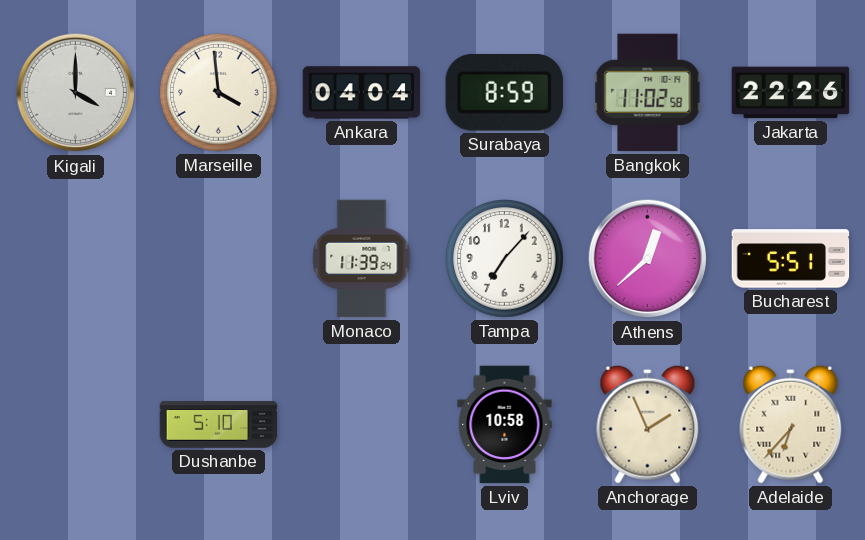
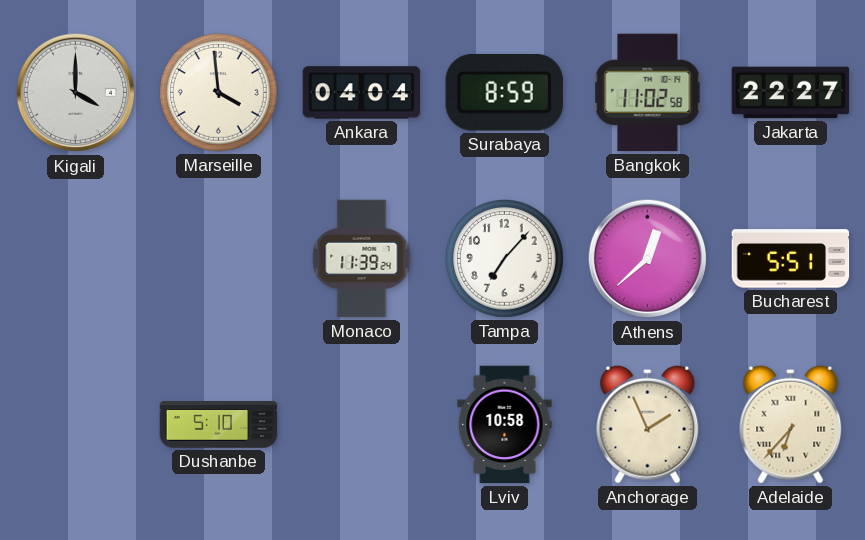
Jakarta: 22:26 -> 22:27 (791, 93)
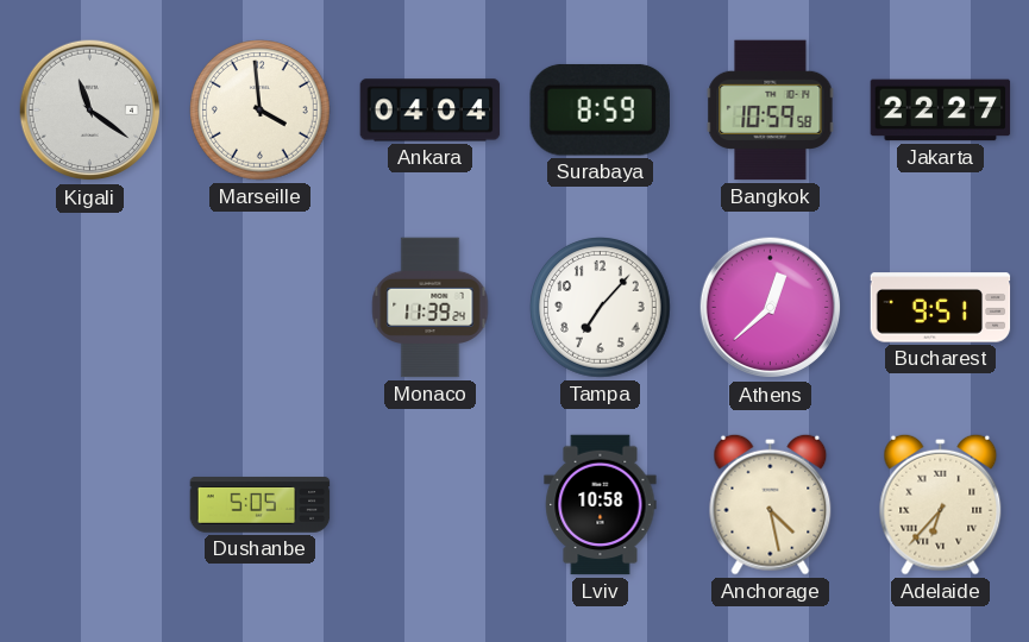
Kigali: 4:00 -> 11:21 (90, 111)
Bangkok: 11:02 -> 10:59 (771, 111)
Bucharest: 5:51 -> 9:51 (941, 308)
Dushanbe: 5:10 -> 5:05 (261, 505)
Anchorage: 1:56 -> 4:28 (771, 504)
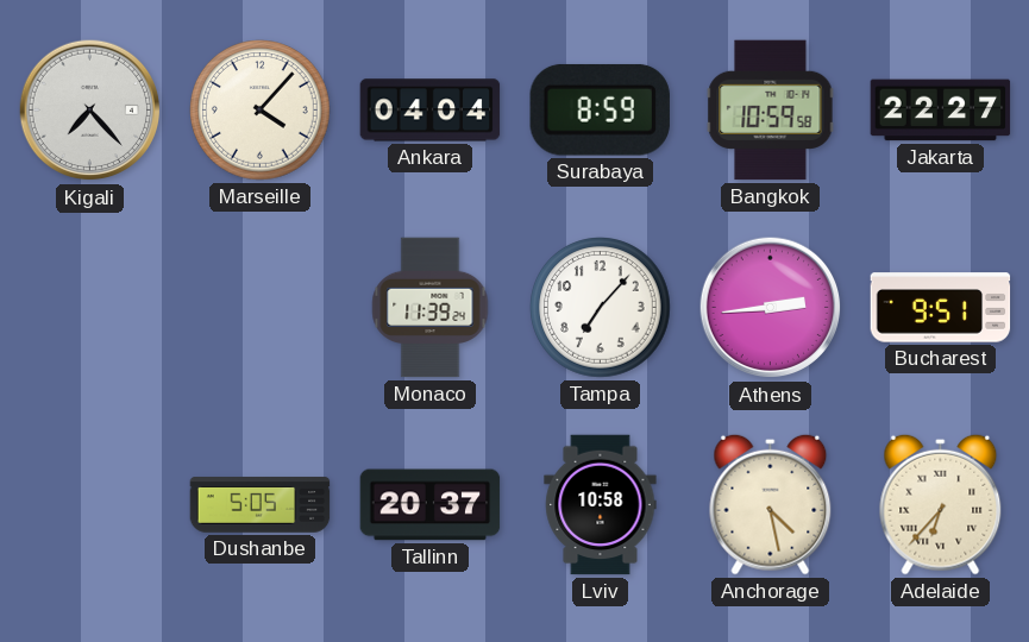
Kigali: 11:21 -> 7:23 (90, 111)
Marseille: 3:59 -> 4:07 (261, 111)
Athens: 12:38 -> 2:44 (771, 308)
Tallinn: none -> 20:37 (431, 505)
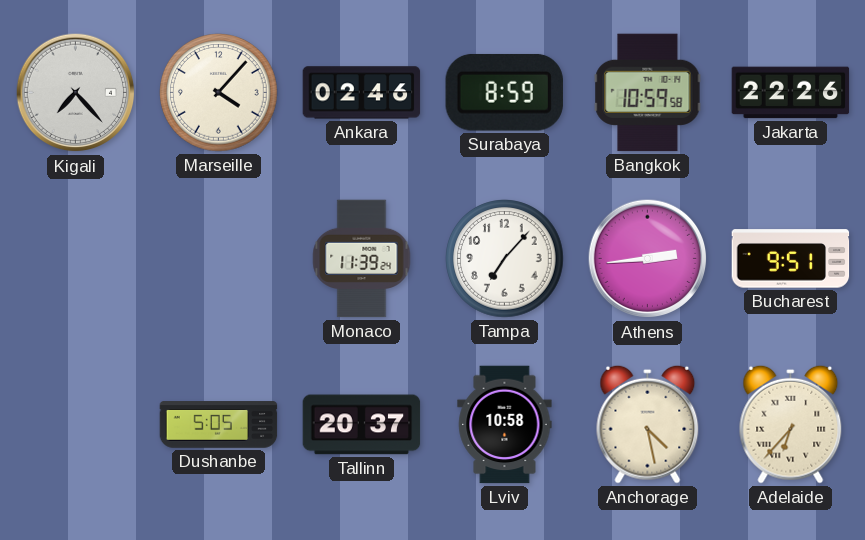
Ankara: 04:04 -> 02:46 (362, 93)
Jakarta: 22:27 -> 22:26 (791, 93)
